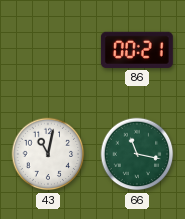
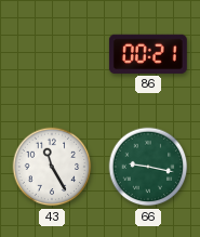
43: 11:02 -> 11:25 (52, 167)
66: 11:17 -> 9:17 (148, 167)
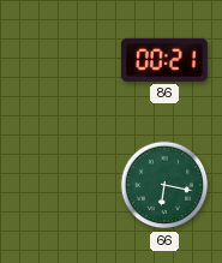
43: 11:25 -> none (52, 167)
66: 9:17 -> 6:17 (164, 185)
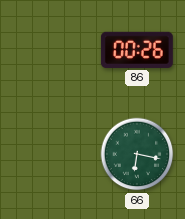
86: 00:21 -> 00:26 (137, 50)
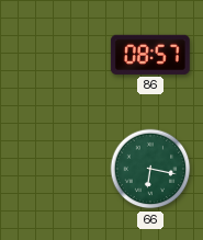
86: 00:26 -> 08:57 (150, 55)
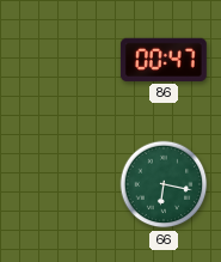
86: 08:57 -> 00:47 (164, 60)
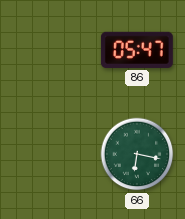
86: 00:47 -> 05:47 (137, 50)
